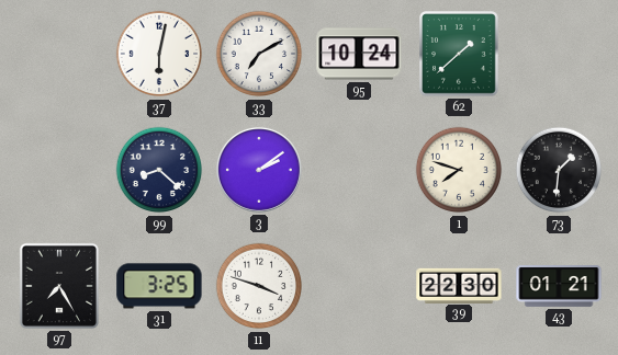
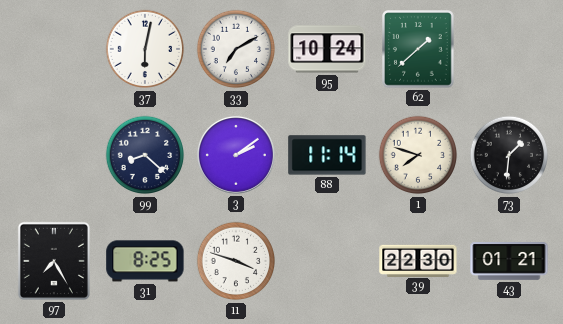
88: none -> 11:14 (327, 155)
31: 3:25 -> 8:25 (145, 261)
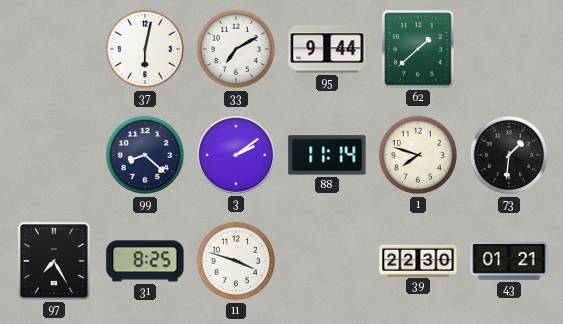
95: 10:24 -> 9:44 (327, 49)
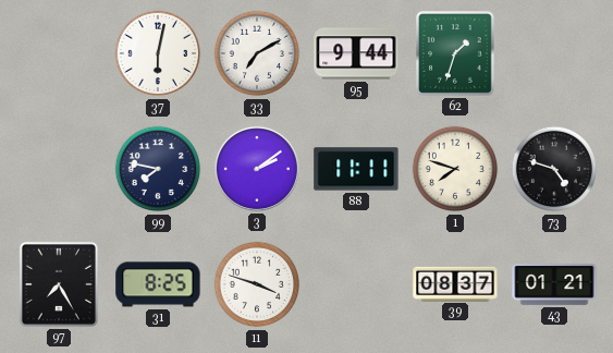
62: 1:38 -> 1:33 (456, 53)
99: 8:22 -> 7:47 (158, 169)
88: 11:14 -> 11:11 (356, 169)
73: 1:31 -> 4:48 (554, 169)
39: 22:30 -> 08:37 (455, 283)
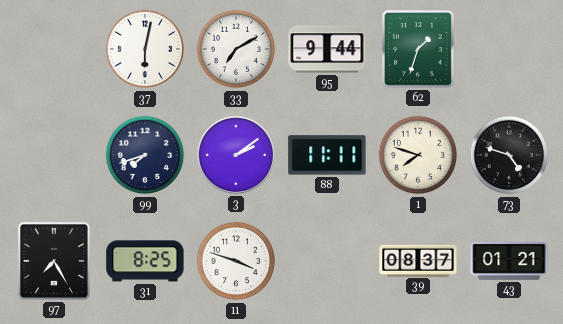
99: 7:47 -> 7:42 (145, 155)
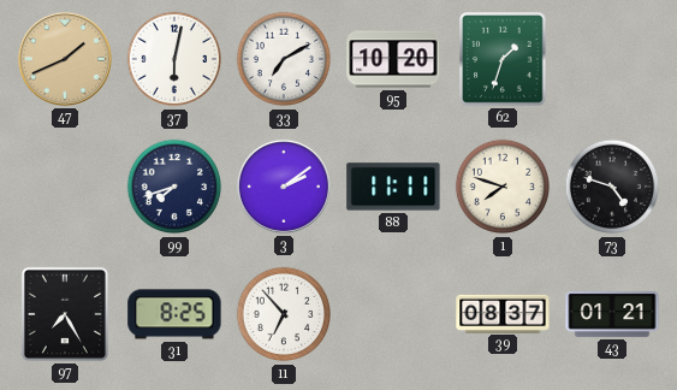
47: none -> 1:41 (65, 59)
95: 9:44 -> 10:20 (393, 59)
11: 3:48 -> 6:53 (284, 314)
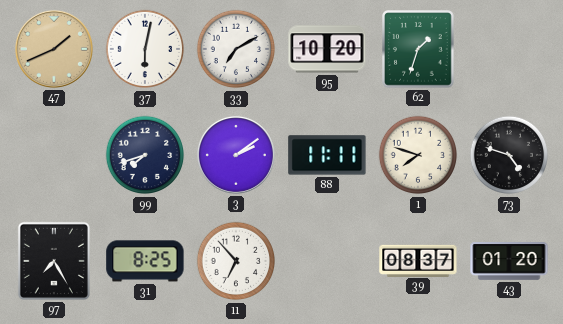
43: 01:21 -> 01:20 (509, 262)
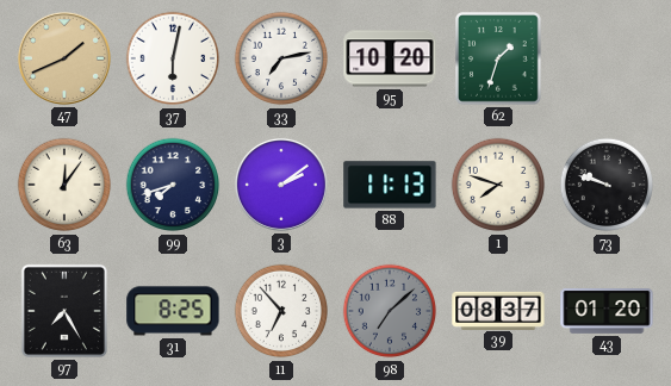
33: 7:10 -> 7:13 (281, 58)
63: none -> 12:06 (64, 185)
88: 11:11 -> 11:13 (390, 185)
73: 4:48 -> 9:48 (607, 185)
98: none -> 7:08 (390, 311)
